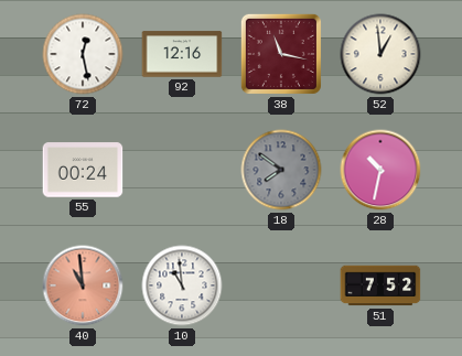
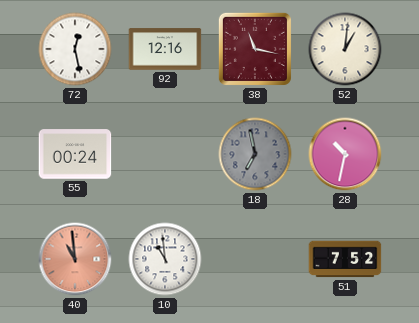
52: 12:59 -> 1:01 (345, 49)
18: 7:51 -> 6:58 (255, 154)
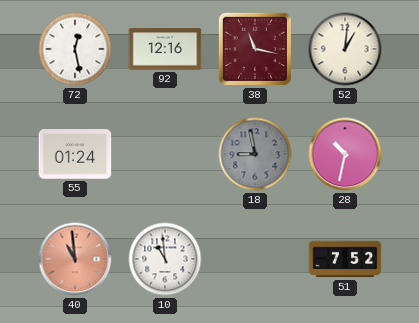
55: 00:24 -> 01:24 (75, 154)
18: 6:58 -> 8:58 (255, 154)
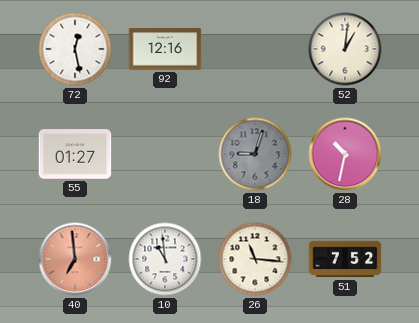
38: 11:17 -> none (255, 49)
55: 01:24 -> 01:27 (75, 154)
18: 8:58 -> 9:03 (255, 154)
40: 10:59 -> 6:59 (75, 259)
26: none -> 11:16 (255, 259)
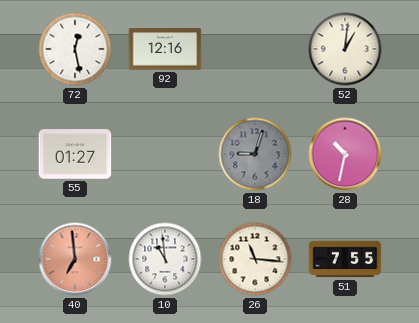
51: 7:52 -> 7:55 (345, 259)
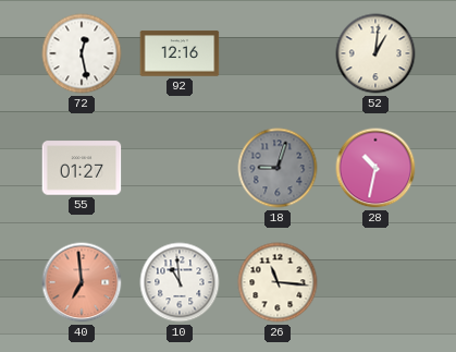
51: 7:55 -> none (345, 259)
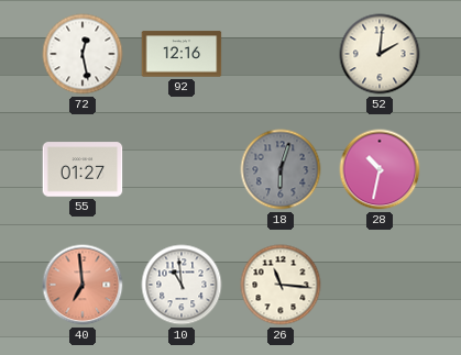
52: 1:01 -> 2:01 (380, 54)
18: 9:03 -> 6:03 (281, 169)
